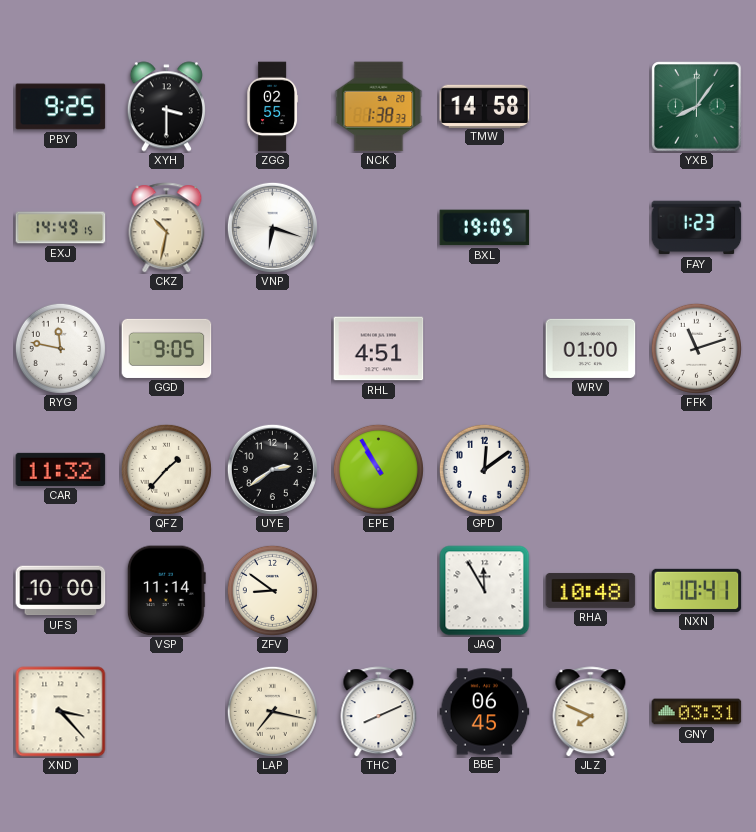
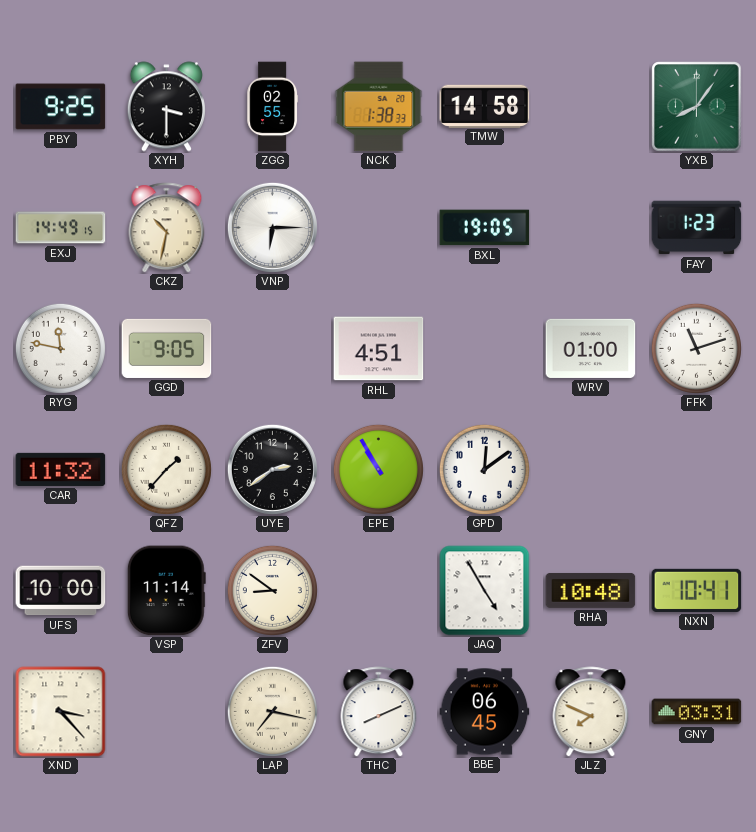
VNP: 6:18 -> 6:15 (272, 227)
JAQ: 11:55 -> 4:55 (485, 591)
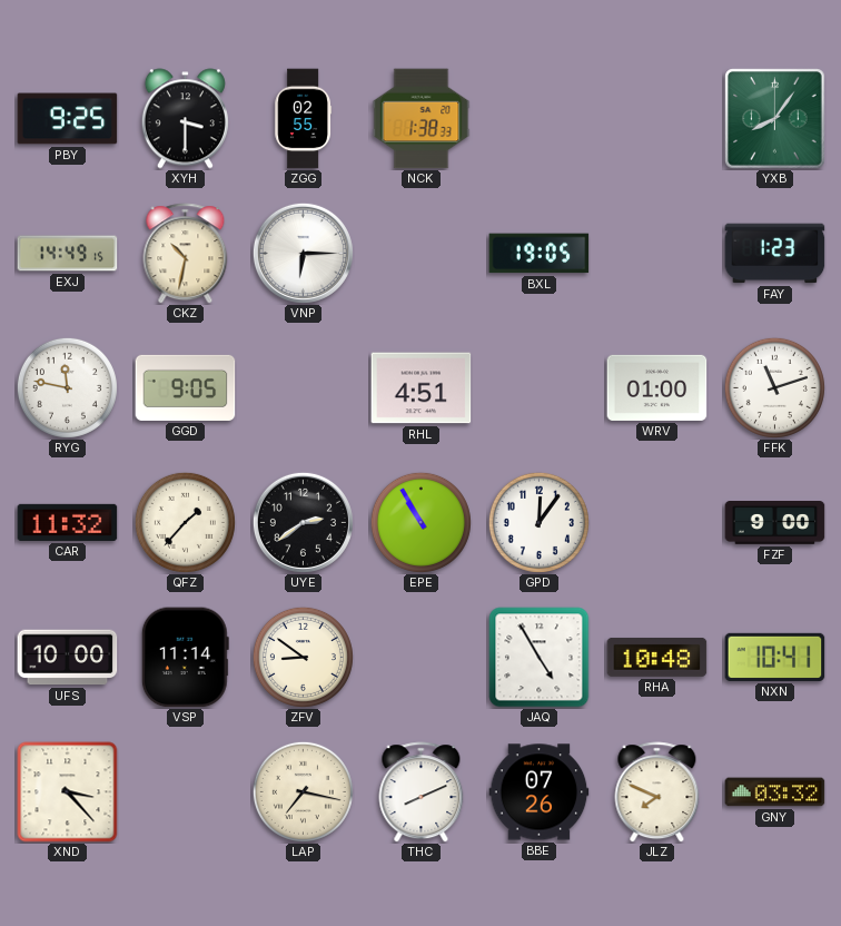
TMW: 14:58 -> none (485, 106)
GPD: 12:09 -> 12:06 (538, 522)
FZF: none -> 9:00 (775, 523)
BBE: 06:45 -> 07:26 (540, 792)
GNY: 03:31 -> 03:32 (775, 792)
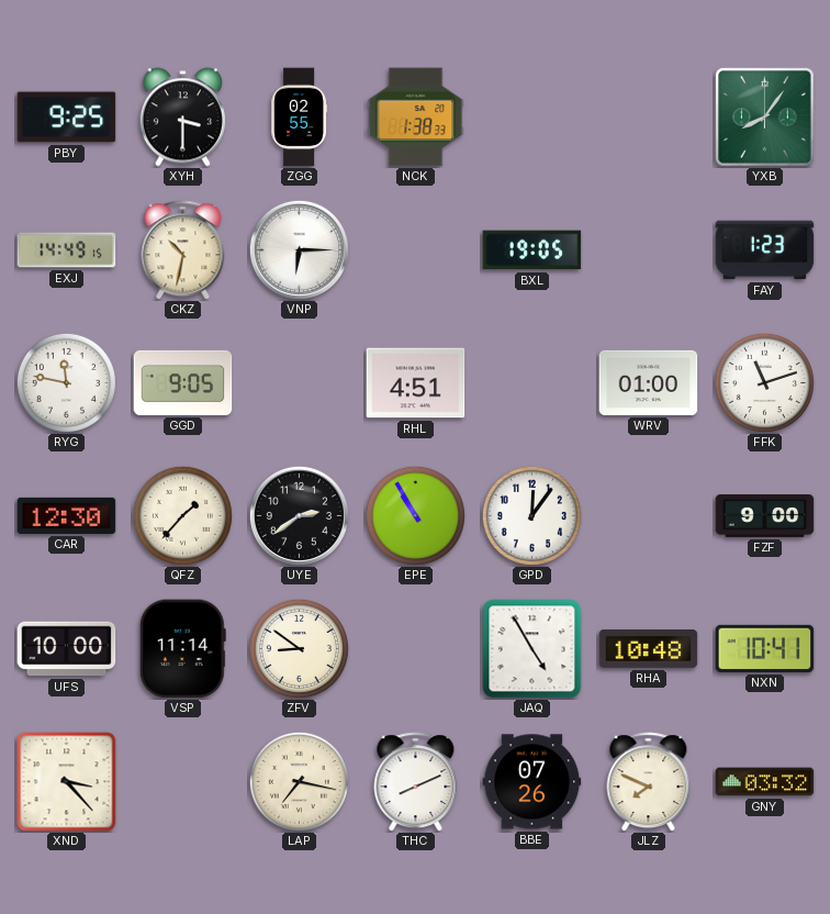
CAR: 11:32 -> 12:30 (67, 515)
